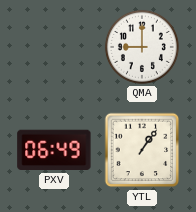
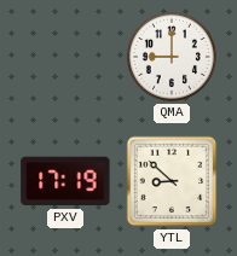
PXV: 06:49 -> 17:19 (65, 181)
YTL: 1:06 -> 8:52 (172, 181)
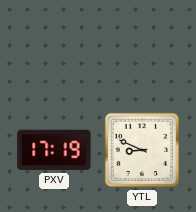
QMA: 9:00 -> none (172, 57)
YTL: 8:52 -> 8:49 (142, 150)
